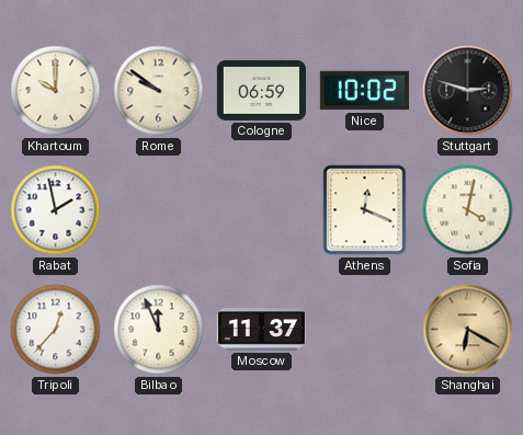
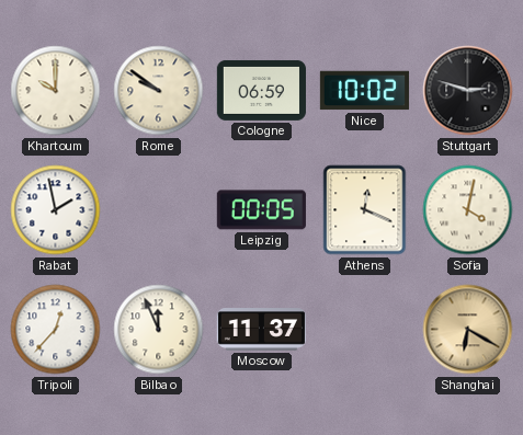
Leipzig: none -> 00:05 (261, 210)
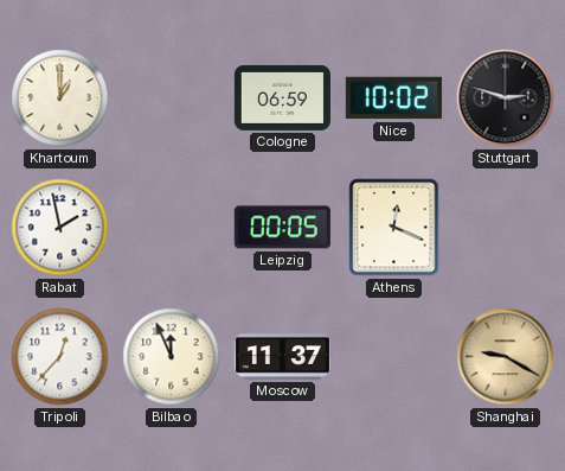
Khartoum: 10:00 -> 1:00 (60, 98)
Rome: 9:51 -> none (159, 91)
Sofia: 4:02 -> none (468, 210)
Shanghai: 6:20 -> 9:20 (506, 357)
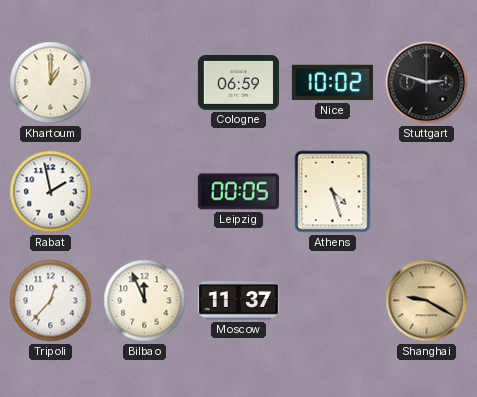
Athens: 12:19 -> 4:27 (333, 192)
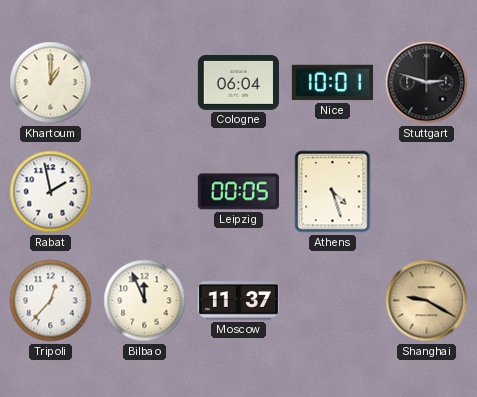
Cologne: 06:59 -> 06:04 (238, 82)
Nice: 10:02 -> 10:01 (332, 83)
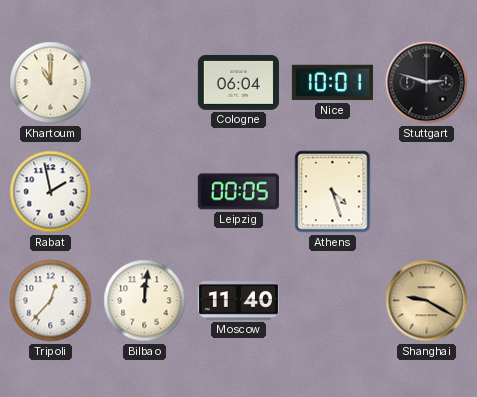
Khartoum: 1:00 -> 11:00 (51, 83)
Bilbao: 11:56 -> 12:01 (145, 301)
Moscow: 11:37 -> 11:40 (238, 301)
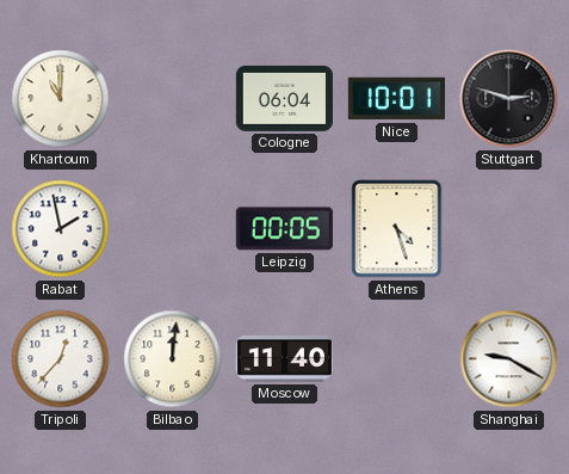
Shanghai dial: champagne -> white (509, 359)
